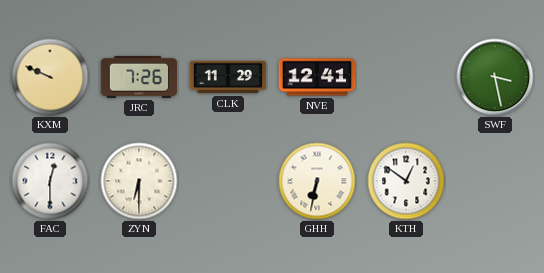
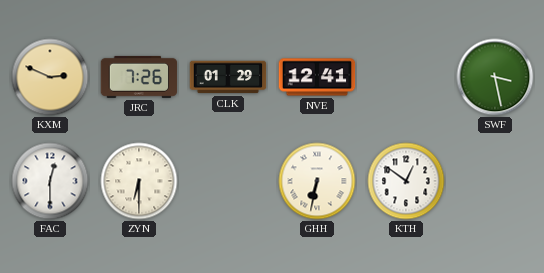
KXM: 9:49 -> 2:49 (50, 77)
CLK: 11:29 -> 01:29 (228, 77)
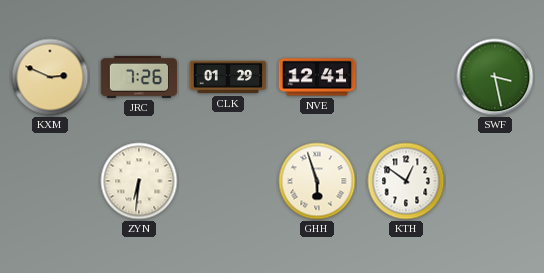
FAC: 12:30 -> none (50, 181)
ZYN: 6:30 -> 6:31 (139, 181)
GHH: 6:32 -> 5:57 (317, 181)
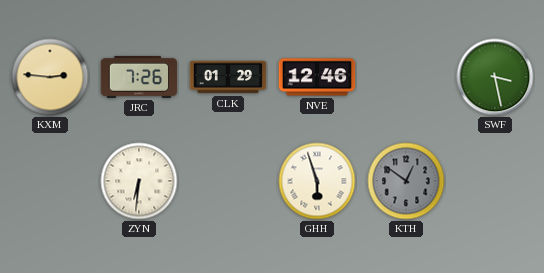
KXM: 2:49 -> 2:46 (50, 77)
NVE: 12:41 -> 12:46 (317, 77)
KTH dial: white -> grey (406, 181)
